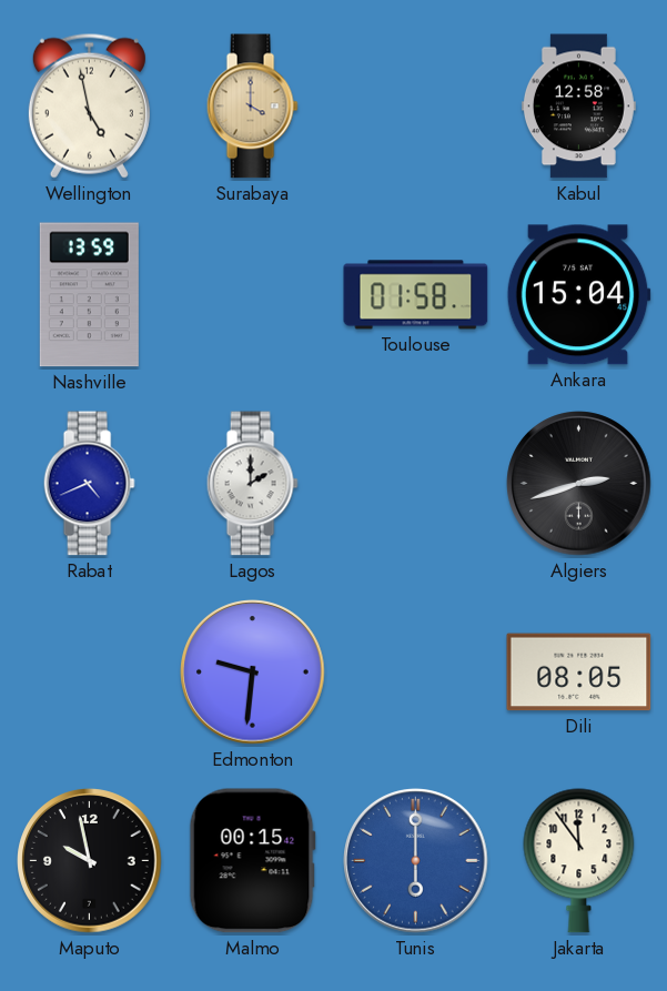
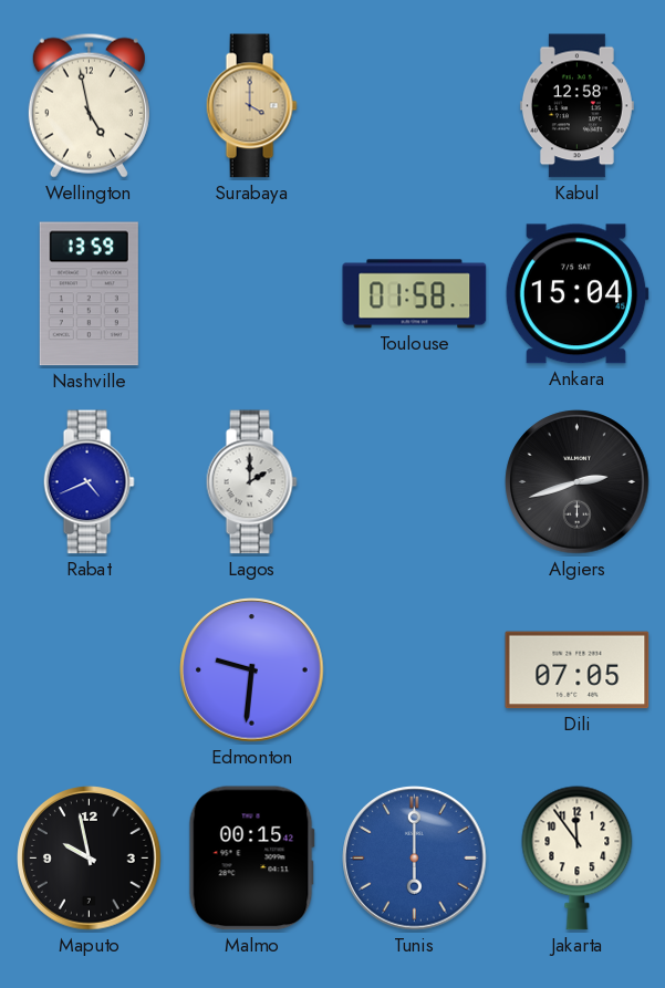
Dili: 08:05 -> 07:05 (578, 670)
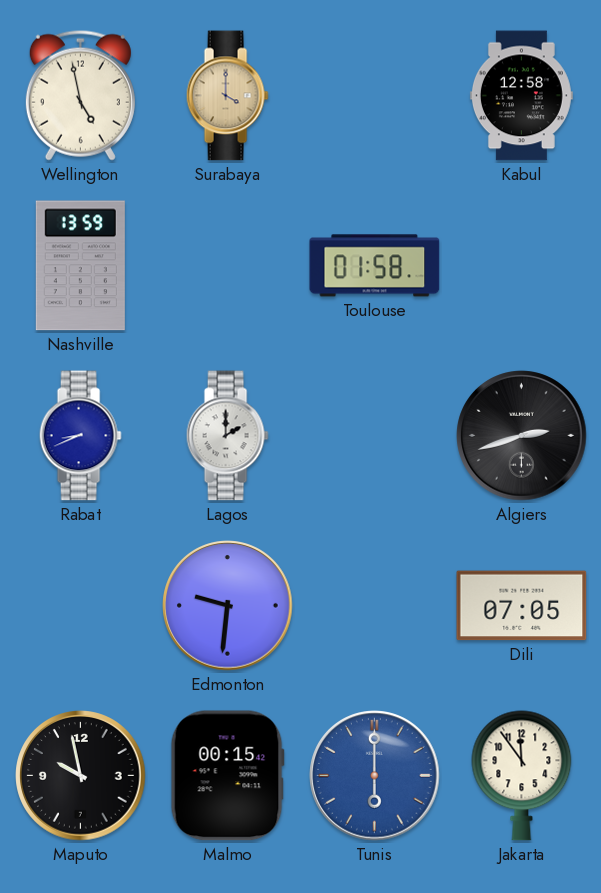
Ankara: 15:04 -> none (576, 294)
Rabat: 4:41 -> 8:41 (80, 436)
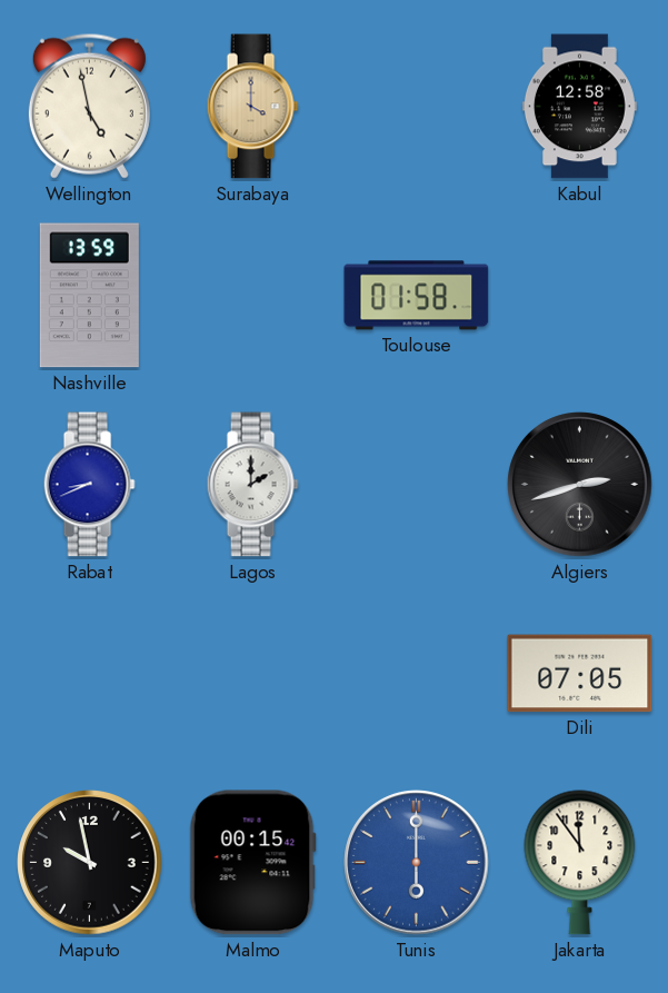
Edmonton: 9:31 -> none (228, 606)
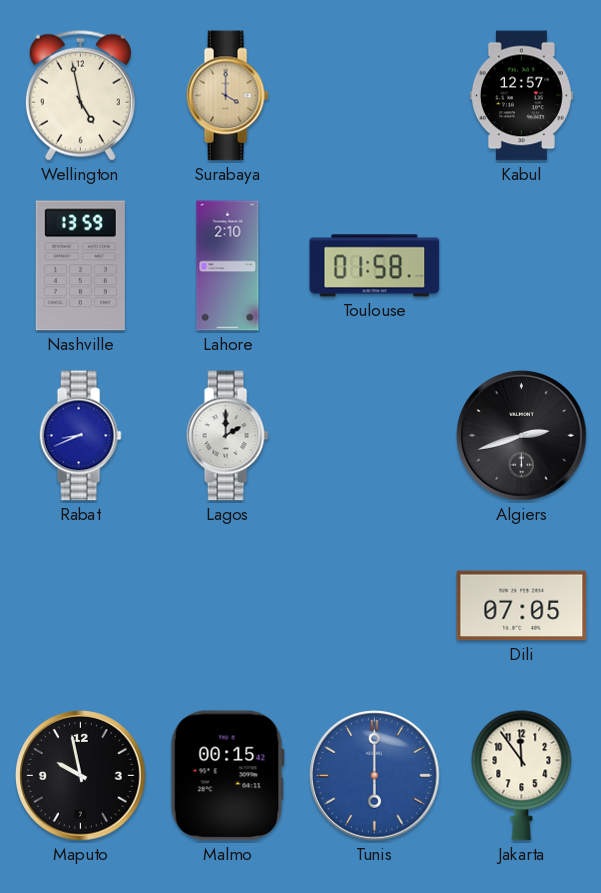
Kabul: 12:58 -> 12:57 (521, 96)
Lahore: none -> 2:10 (228, 266)
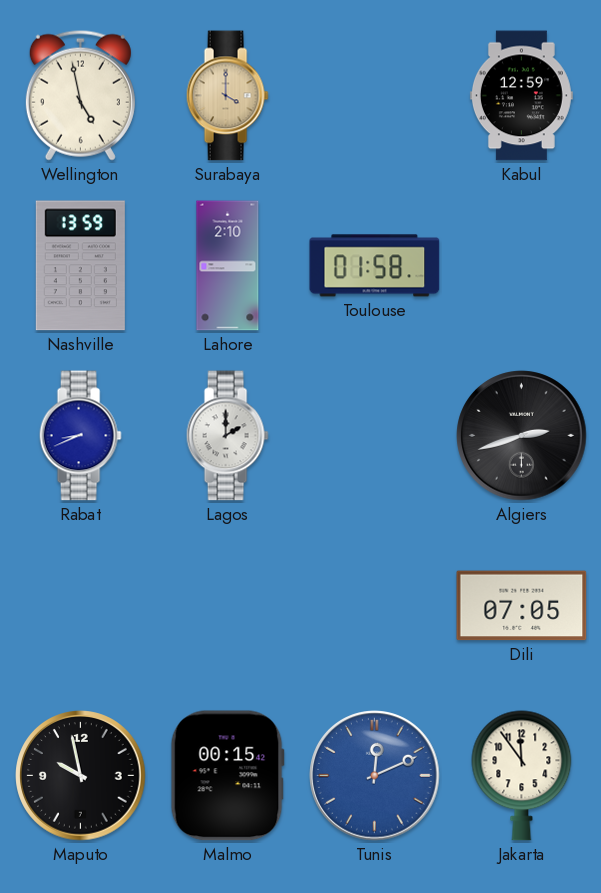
Kabul: 12:57 -> 12:59 (521, 96)
Tunis: 6:00 -> 12:11 (375, 776)
